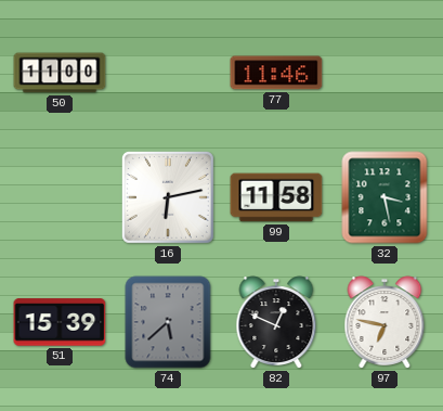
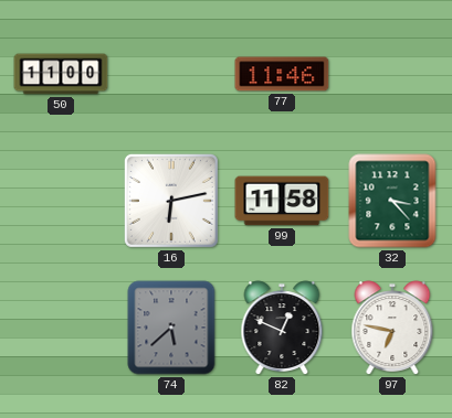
32: 3:28 -> 3:23 (392, 201)
51: 15:39 -> none (60, 322)
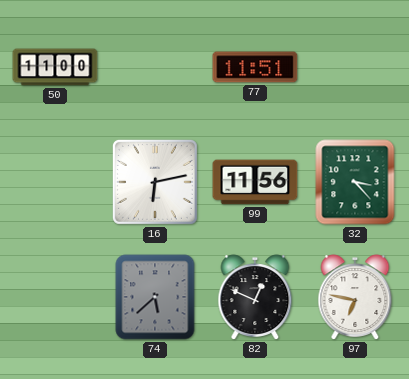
77: 11:46 -> 11:51 (255, 67)
99: 11:58 -> 11:56 (255, 182)
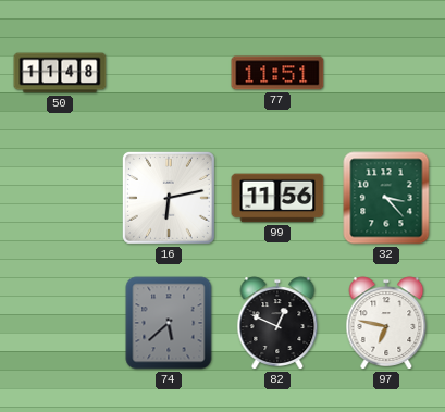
50: 11:00 -> 11:48 (60, 73)
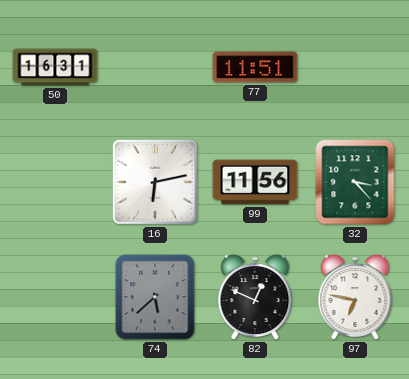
50: 11:48 -> 16:31 (55, 67)
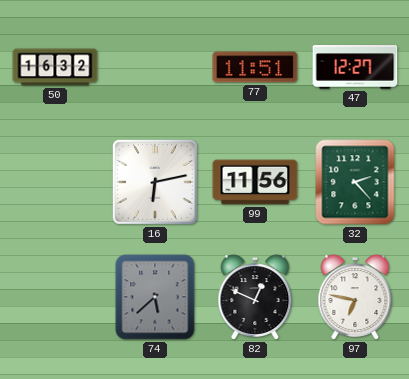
50: 16:31 -> 16:32 (55, 67)
47: none -> 12:27 (355, 67)
32: 3:23 -> 2:23 (355, 182)
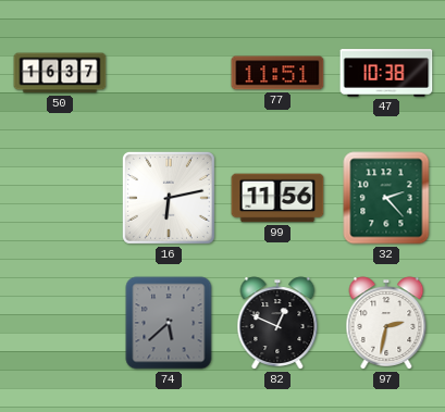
50: 16:32 -> 16:37 (60, 73)
47: 12:27 -> 10:38 (386, 73)
97: 6:47 -> 2:32 (386, 323)
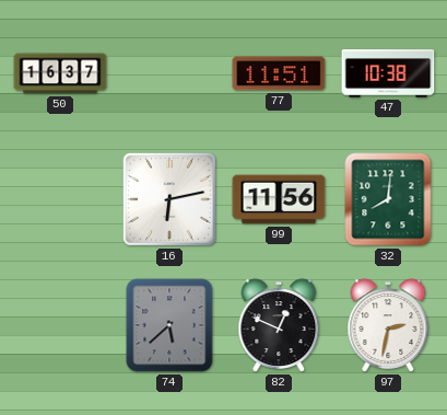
32: 2:23 -> 8:01 (388, 199)
